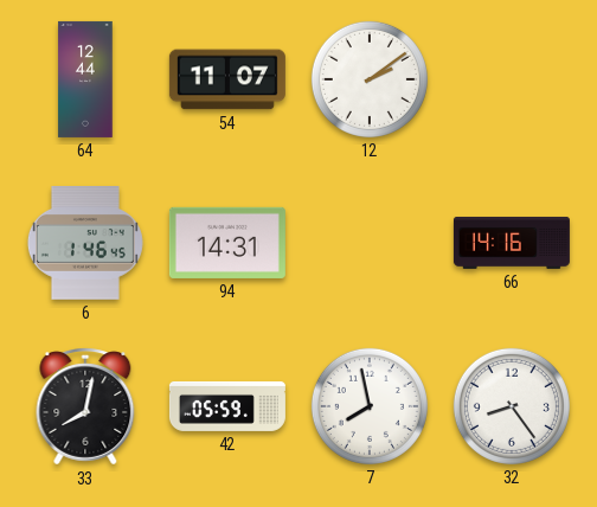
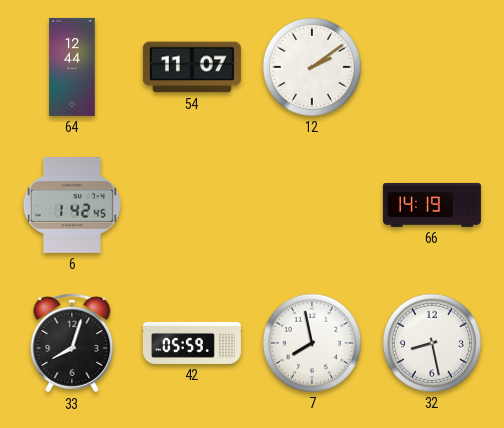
6: 1:46 -> 1:42 (72, 206)
94: 14:31 -> none (227, 243)
66: 14:16 -> 14:19 (432, 205)
33: 8:02 -> 8:03 (72, 343)
32: 8:24 -> 8:28 (432, 343)
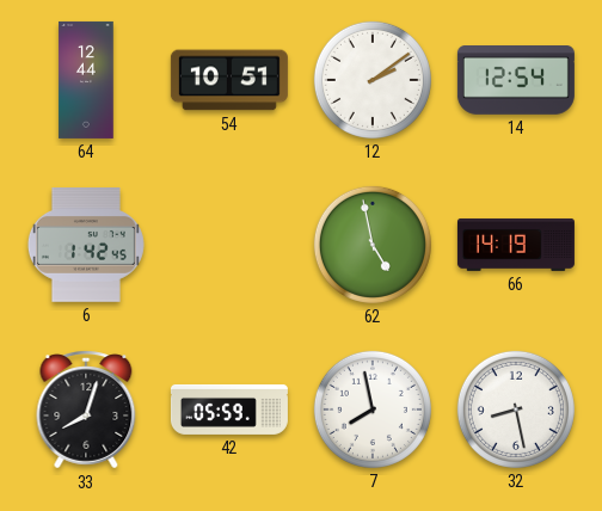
54: 11:07 -> 10:51 (229, 80)
14: none -> 12:54 (516, 81)
62: none -> 4:58 (373, 245)
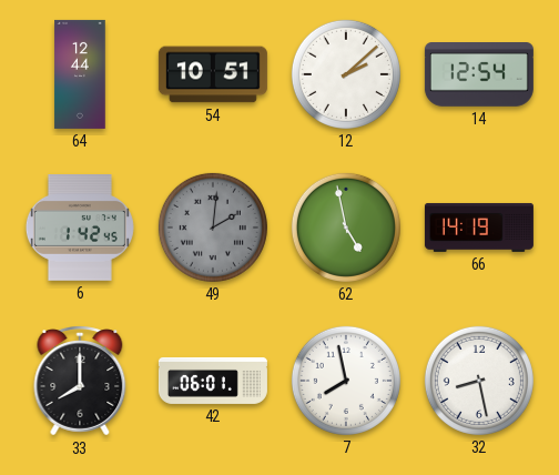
12: 2:09 -> 2:08 (346, 74)
49: none -> 2:01 (213, 228)
33: 8:03 -> 8:00 (80, 381)
42: 05:59 -> 06:01 (213, 381)
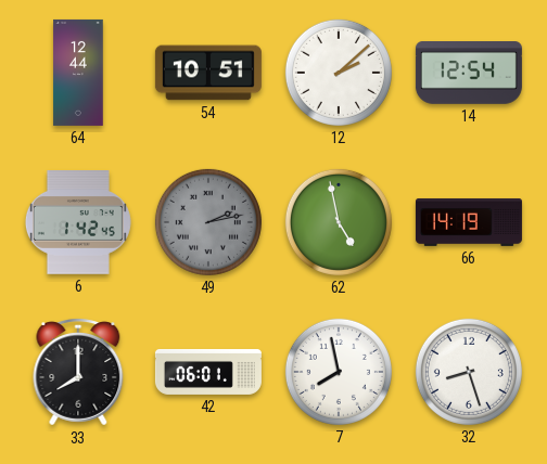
49: 2:01 -> 2:13 (208, 222)
32: 8:28 -> 8:27 (469, 372)
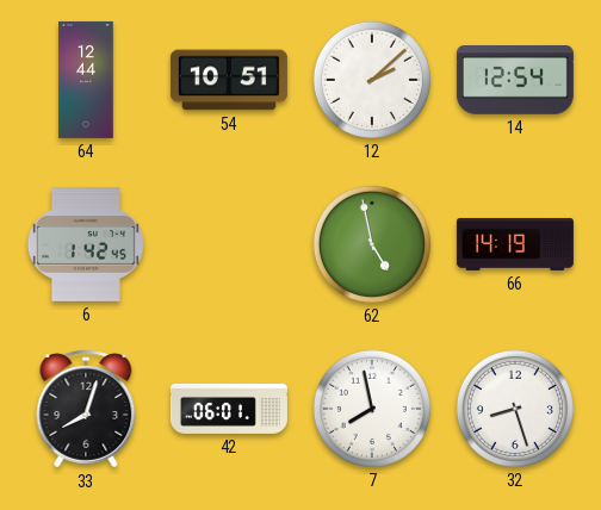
49: 2:13 -> none (208, 222)
33: 8:00 -> 8:03 (86, 409)
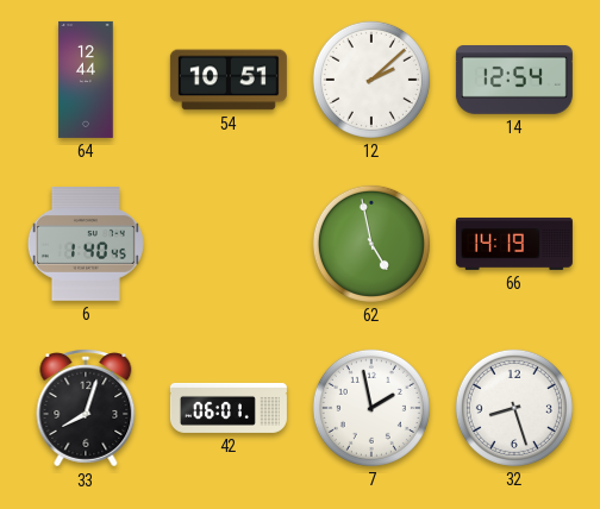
6: 1:42 -> 1:40 (86, 245)
7: 7:58 -> 1:58 (371, 408)
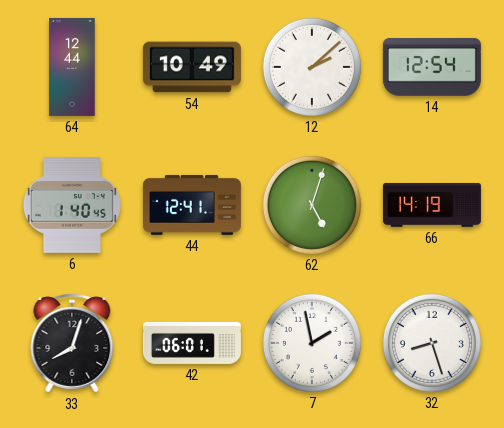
54: 10:51 -> 10:49 (192, 67)
44: none -> 12:41 (192, 205)
62: 4:58 -> 5:03 (312, 205)
